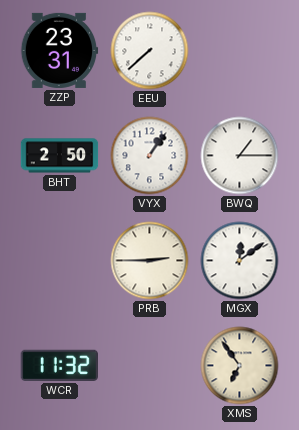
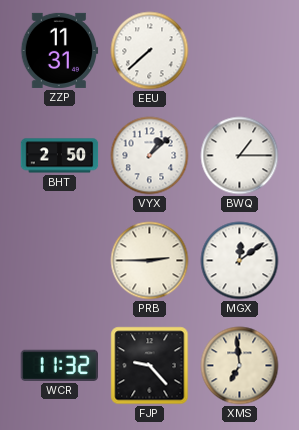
ZZP: 23:31 -> 11:31 (59, 50)
VYX: 1:06 -> 1:08 (150, 156)
FJP: none -> 9:23 (150, 366)
XMS: 6:54 -> 6:59 (240, 366)
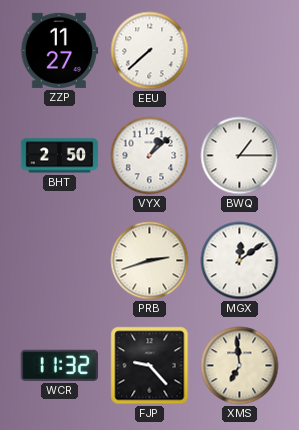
ZZP: 11:31 -> 11:27 (59, 50)
PRB: 2:45 -> 2:42 (150, 261)
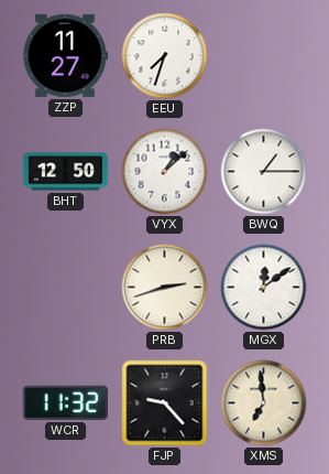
EEU: 7:38 -> 7:33 (165, 56)
BHT: 2:50 -> 12:50 (66, 172)
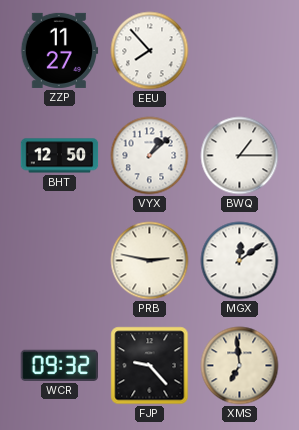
EEU: 7:33 -> 7:53 (150, 51)
PRB: 2:42 -> 2:47 (150, 261)
WCR: 11:32 -> 09:32 (59, 365)
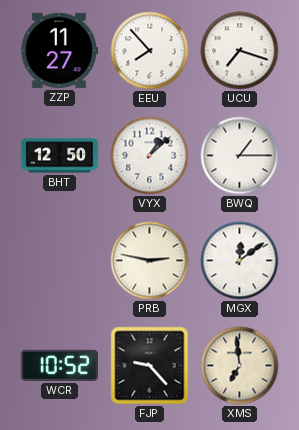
UCU: none -> 7:18 (240, 51)
WCR: 09:32 -> 10:52 (59, 365)
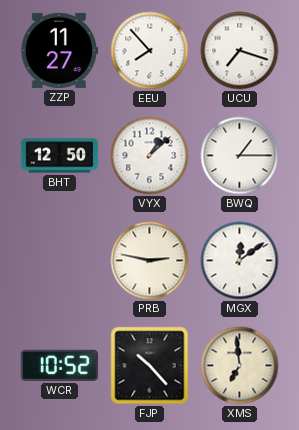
FJP: 9:23 -> 10:23 (150, 366)
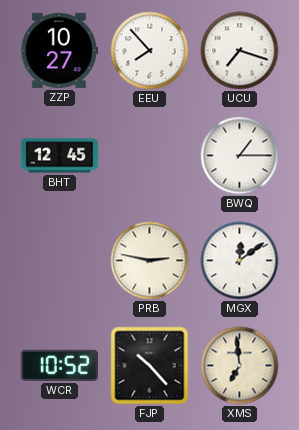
ZZP: 11:27 -> 10:27 (59, 50)
BHT: 12:50 -> 12:45 (60, 156)
VYX: 1:08 -> none (150, 156)
